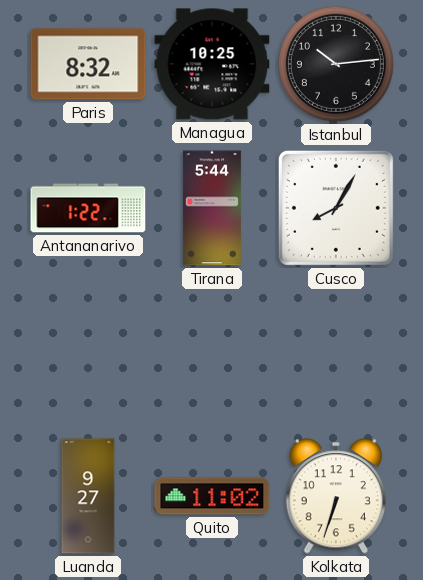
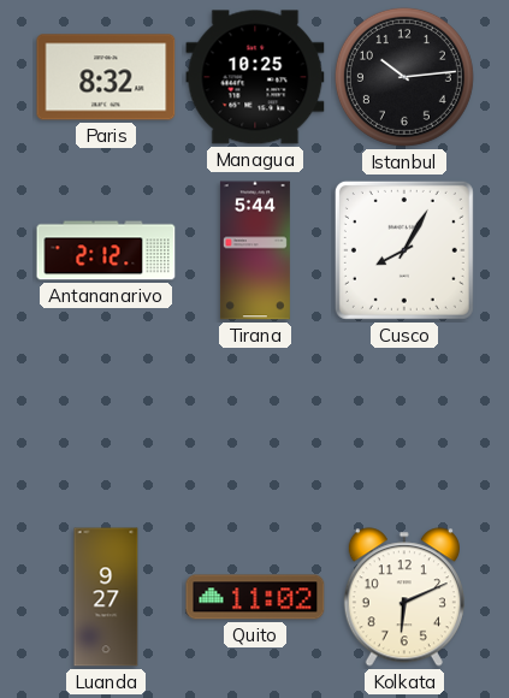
Antananarivo: 1:22 -> 2:12 (106, 250)
Kolkata: 6:33 -> 6:11 (404, 597)
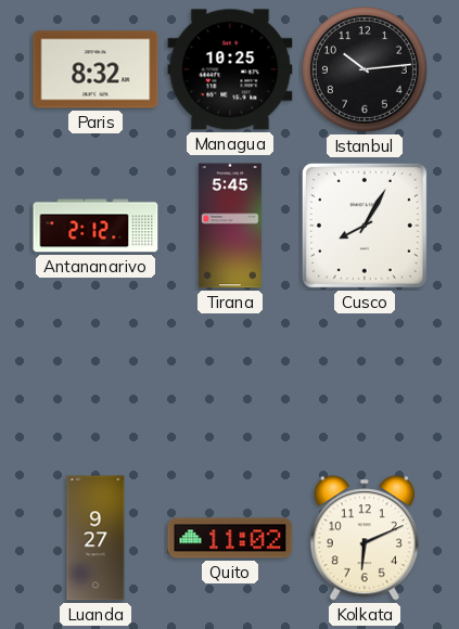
Tirana: 5:44 -> 5:45 (230, 226)
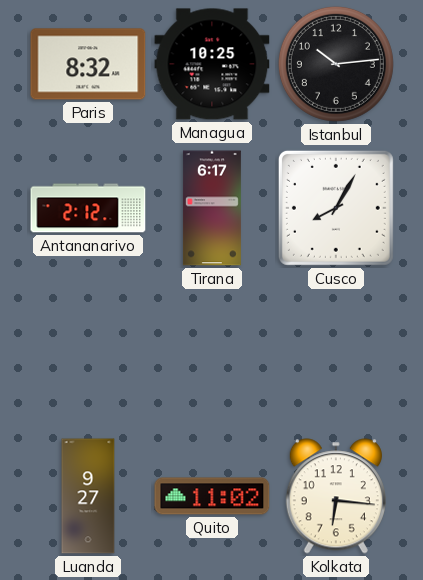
Tirana: 5:45 -> 6:17 (212, 208)
Kolkata: 6:11 -> 6:16 (336, 496)
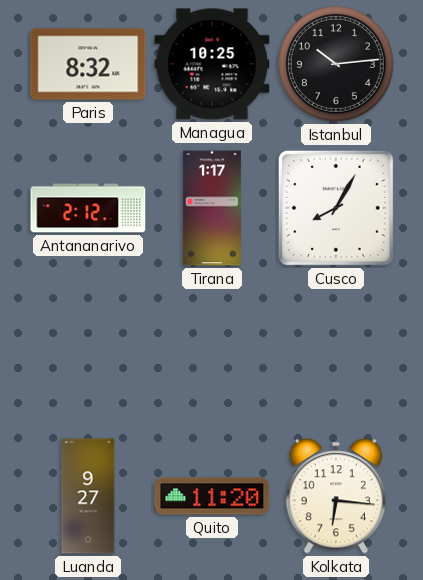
Tirana: 6:17 -> 1:17 (212, 208)
Quito: 11:02 -> 11:20 (212, 496)
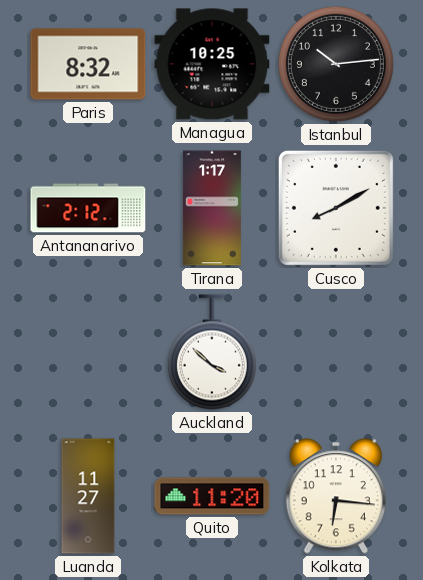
Cusco: 8:05 -> 8:10 (336, 208)
Auckland: none -> 3:52 (212, 352)
Luanda: 9:27 -> 11:27 (88, 496)
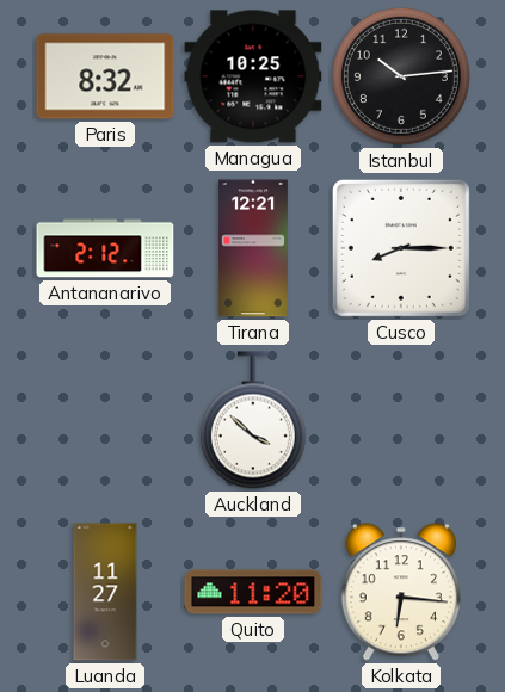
Tirana: 1:17 -> 12:21 (253, 248)
Cusco: 8:10 -> 8:15 (401, 248)
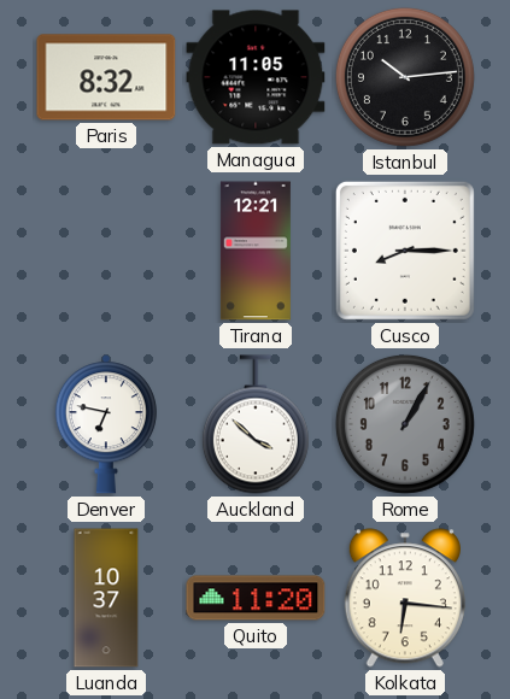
Managua: 10:25 -> 11:05 (256, 77)
Antananarivo: 2:12 -> none (105, 248)
Denver: none -> 6:47 (106, 424)
Rome: none -> 1:05 (405, 424)
Luanda: 11:27 -> 10:37 (106, 598)
